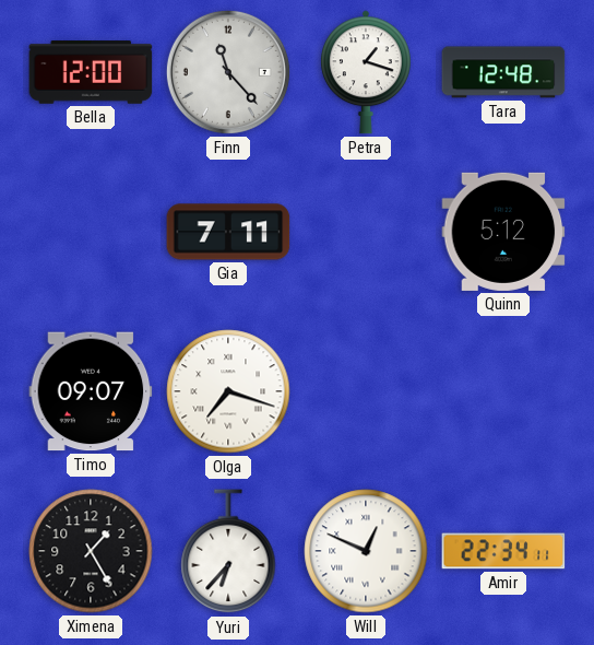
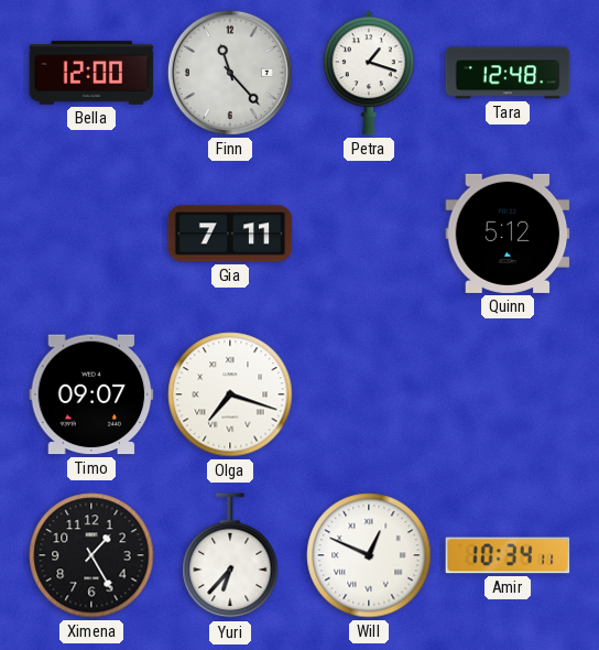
Amir: 22:34 -> 10:34 (508, 555)
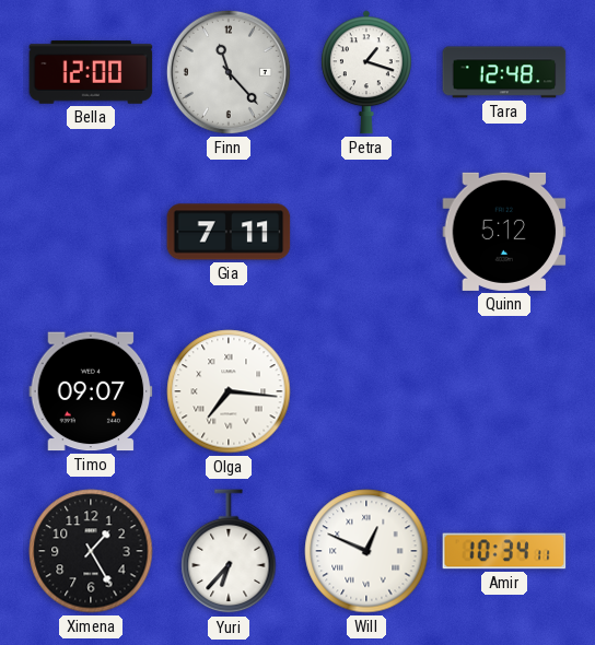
Olga: 7:18 -> 7:16 (229, 391)
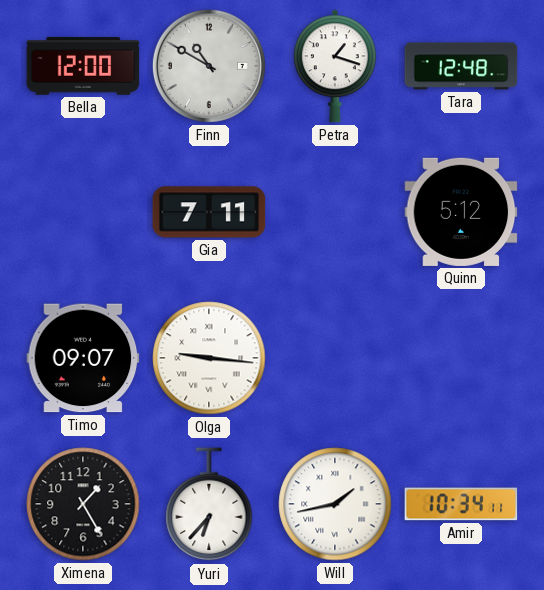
Finn: 11:23 -> 10:50 (209, 66)
Olga: 7:16 -> 9:16 (209, 358)
Will: 12:49 -> 1:43 (335, 504)
